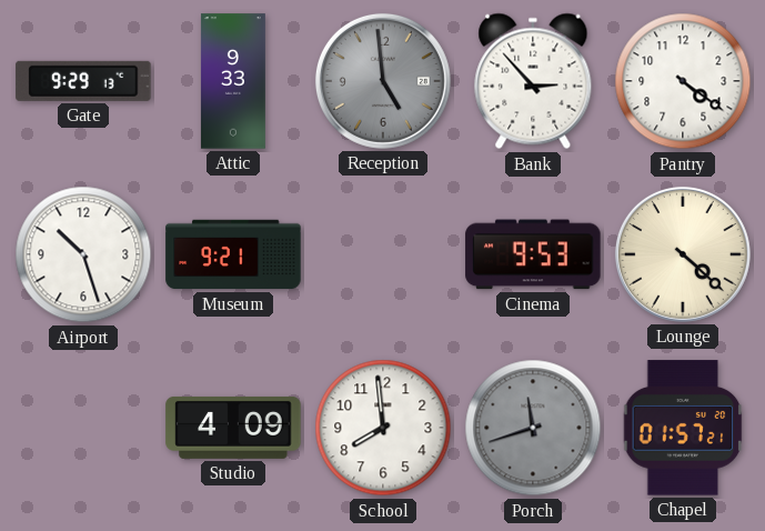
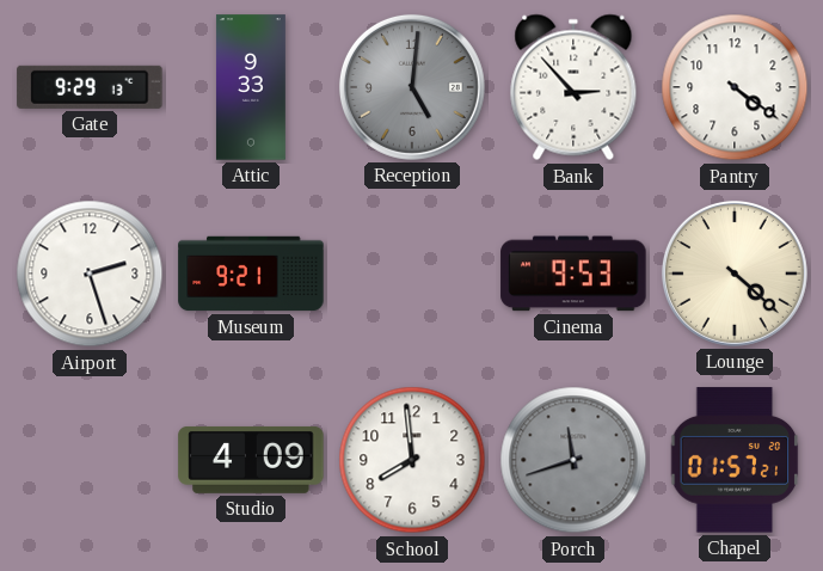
Reception: 4:59 -> 5:01 (412, 87)
Airport: 10:27 -> 2:27 (90, 274)
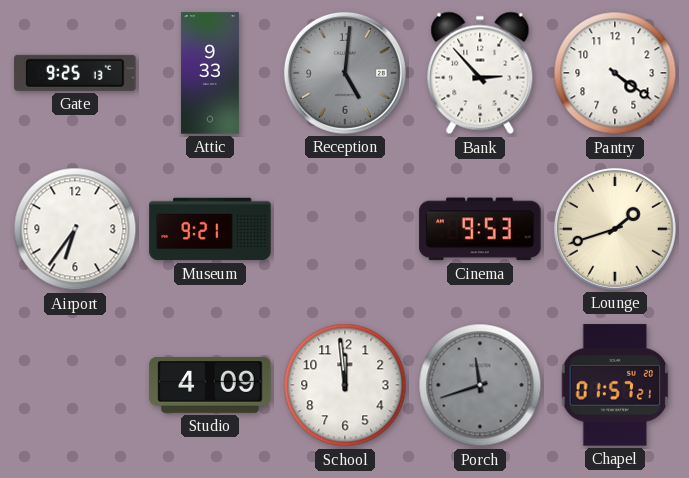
Gate: 9:29 -> 9:25 (75, 73)
Airport: 2:27 -> 6:36 (75, 229)
Lounge: 4:22 -> 1:42 (615, 229)
School: 7:59 -> 11:59 (345, 385)
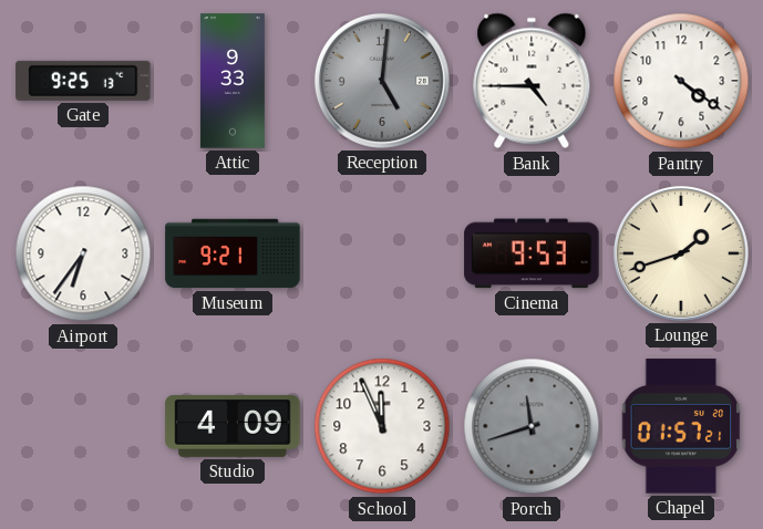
Bank: 2:53 -> 4:45 (532, 81)
School: 11:59 -> 11:56 (382, 426)
